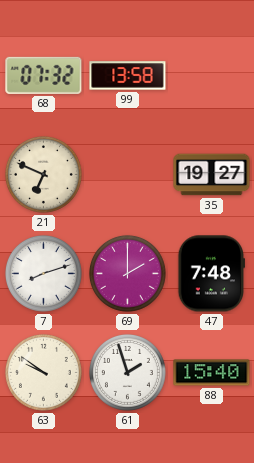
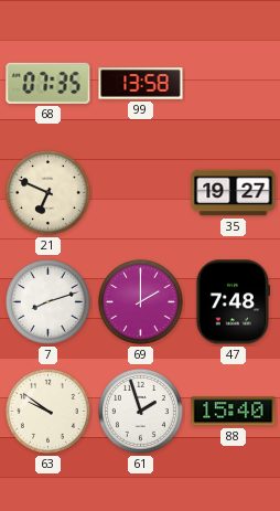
68: 07:32 -> 07:35 (49, 83)
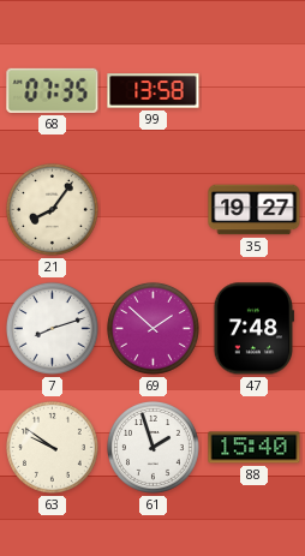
21: 6:49 -> 8:06 (52, 209)
69: 2:00 -> 1:52 (152, 328)
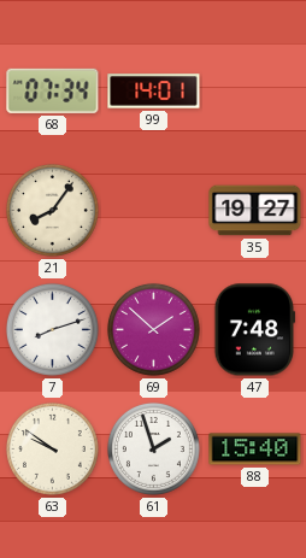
68: 07:35 -> 07:34 (53, 90)
99: 13:58 -> 14:01 (154, 92)
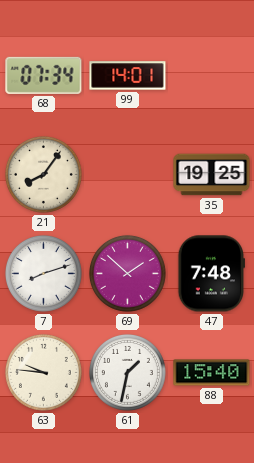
35: 19:27 -> 19:25 (212, 175)
63: 9:51 -> 9:46 (43, 372)
61: 1:57 -> 1:32 (127, 372)
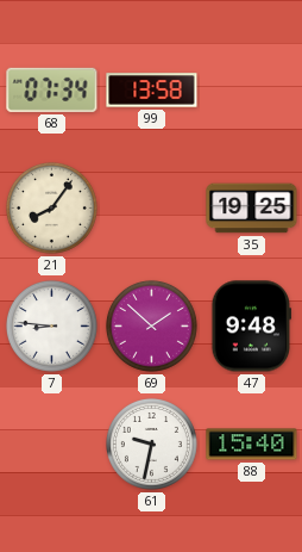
99: 14:01 -> 13:58 (152, 91)
7: 8:12 -> 8:46 (51, 325)
47: 7:48 -> 9:48 (251, 327)
63: 9:46 -> none (43, 372)
61: 1:32 -> 9:32 (151, 444)
